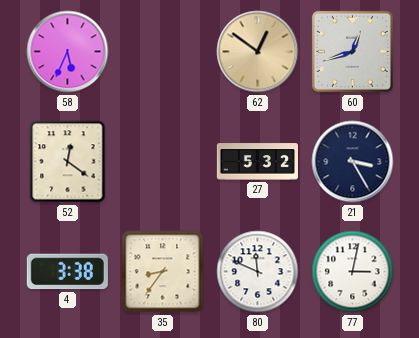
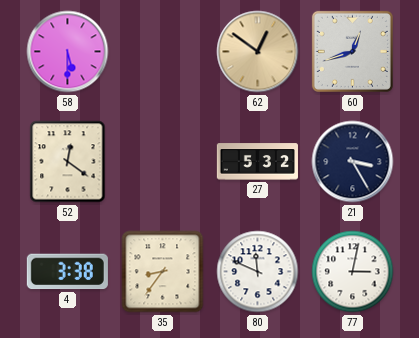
58: 5:34 -> 5:30 (68, 52)
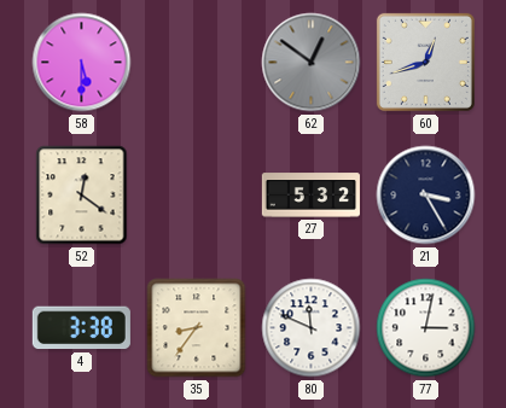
62 dial: champagne -> grey (312, 63)
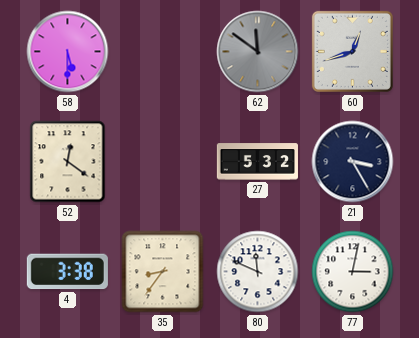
62: 12:51 -> 11:51 (258, 52)
